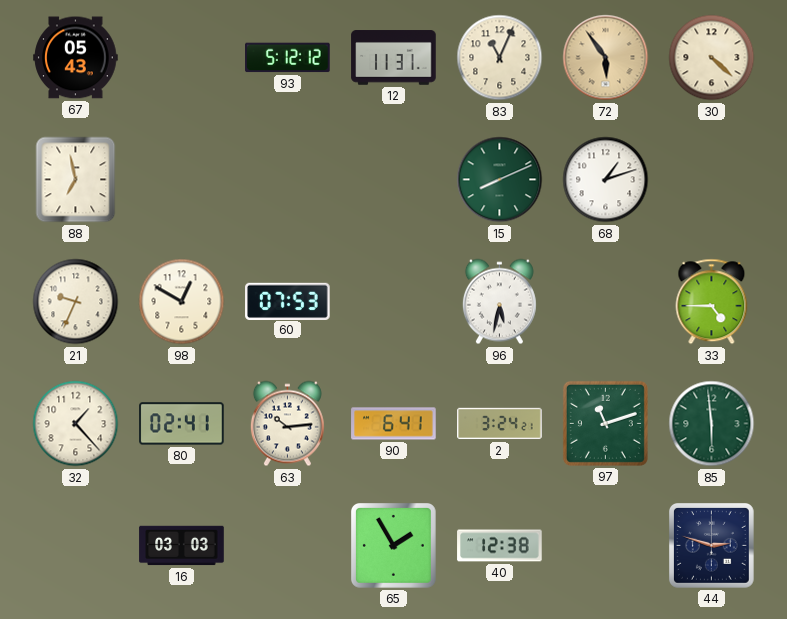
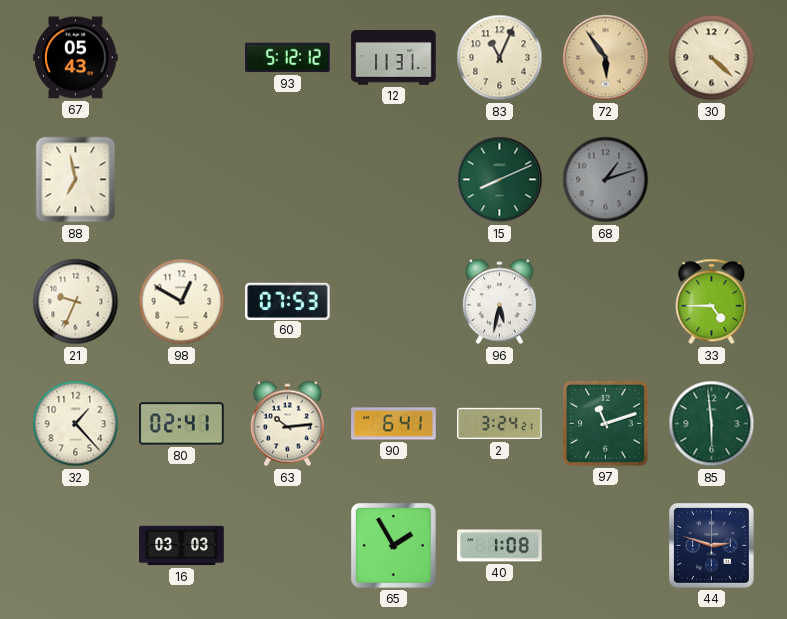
68 dial: white -> grey (606, 180)
40: 12:38 -> 1:08 (500, 546)
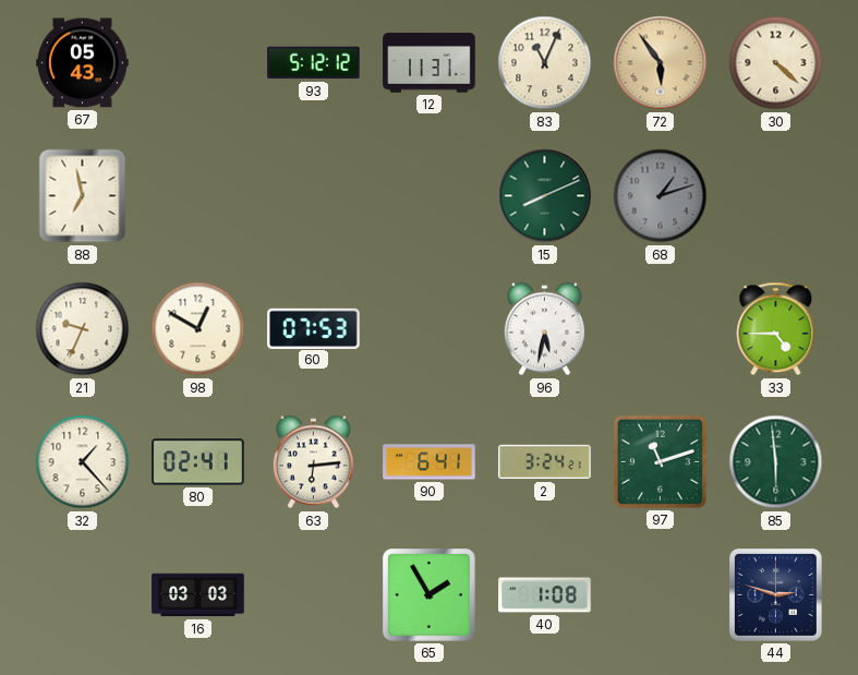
63: 10:14 -> 6:14 (313, 462)
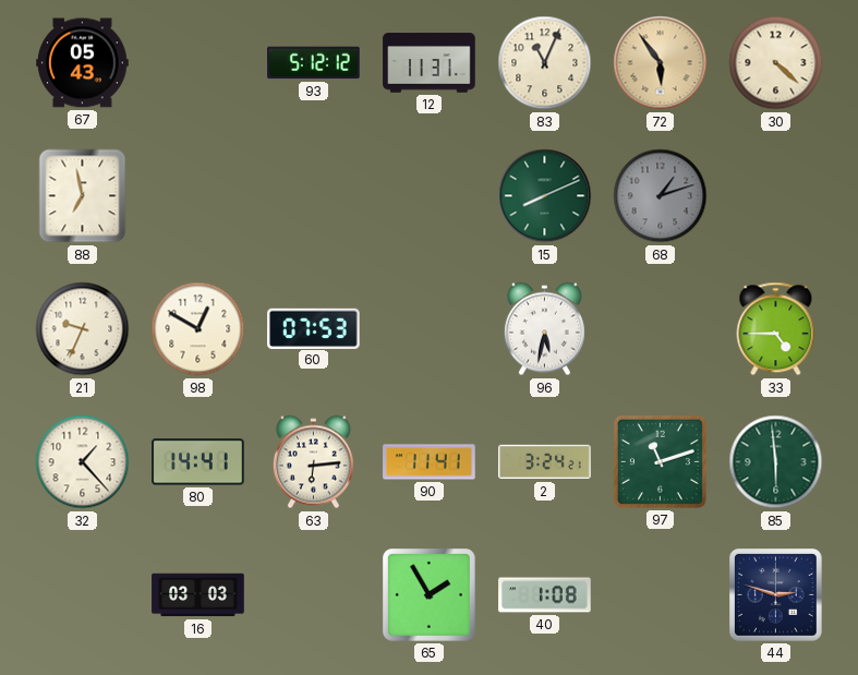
80: 02:41 -> 14:41 (198, 462)
90: 6:41 -> 11:41 (430, 462)
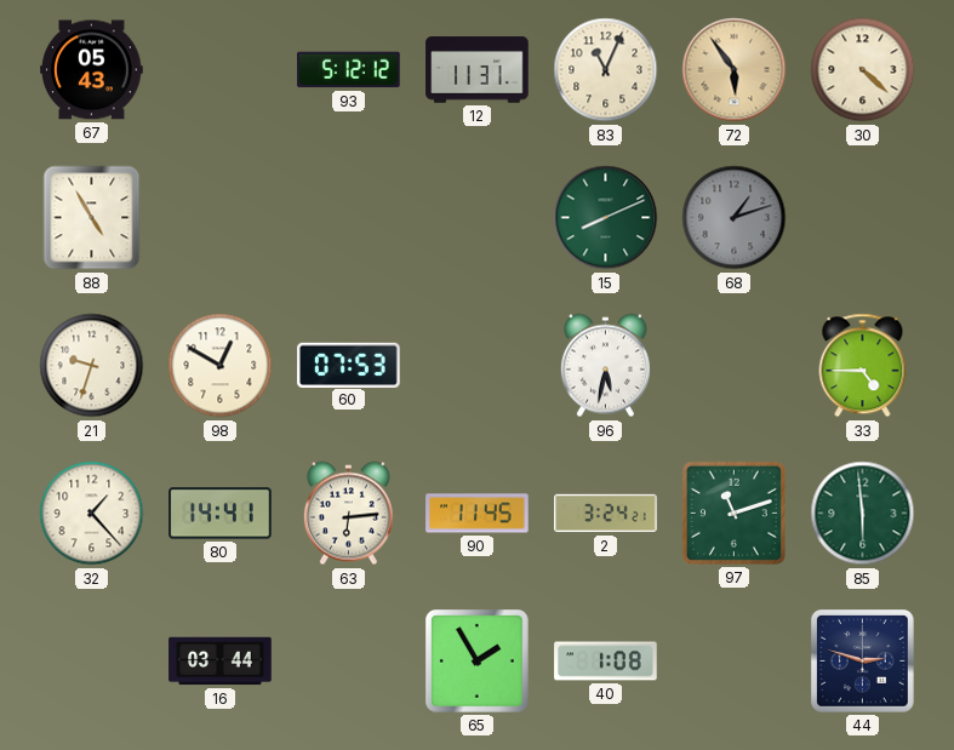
88: 6:58 -> 4:55 (92, 218)
21: 9:34 -> 9:33 (92, 366)
90: 11:41 -> 11:45 (478, 514)
16: 03:03 -> 03:44 (221, 662)
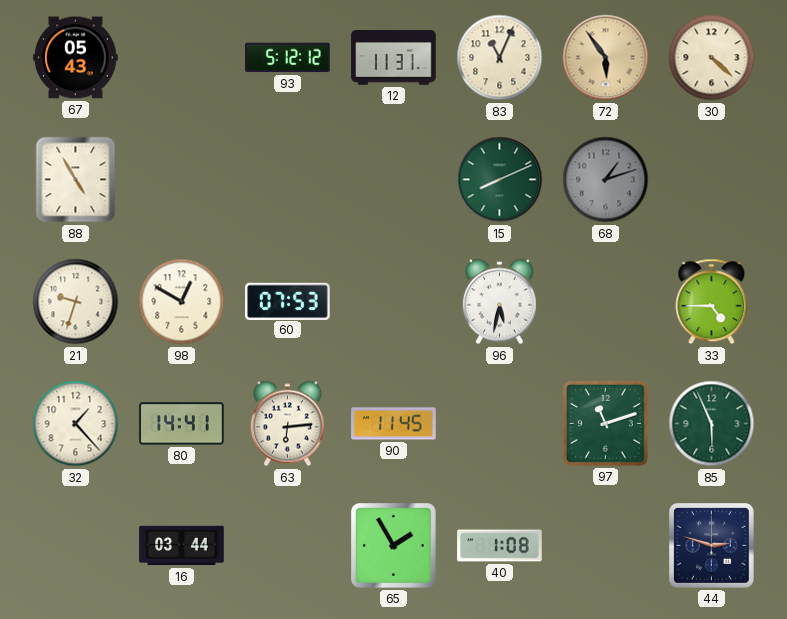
2: 3:24 -> none (606, 514)
85: 5:59 -> 5:56 (712, 424)
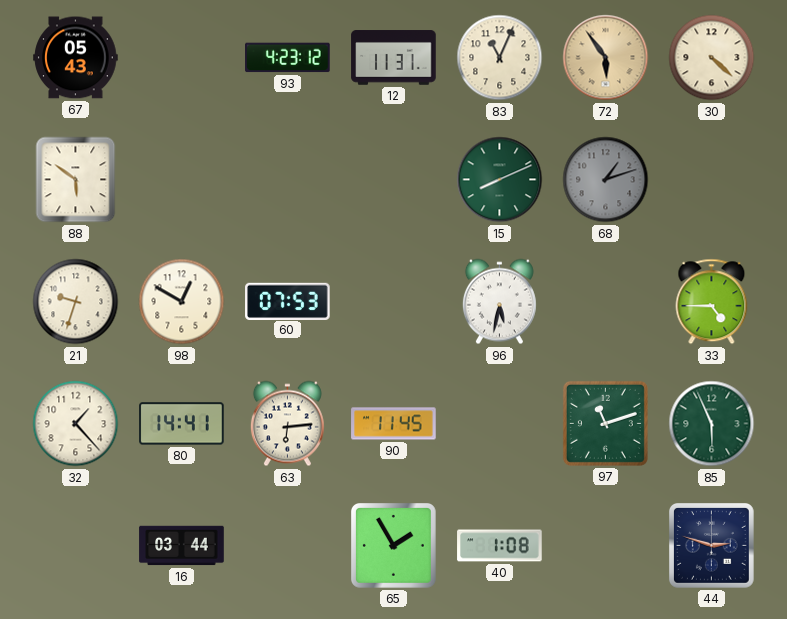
93: 5:12 -> 4:23 (288, 58)
88: 4:55 -> 5:51 (76, 180)
